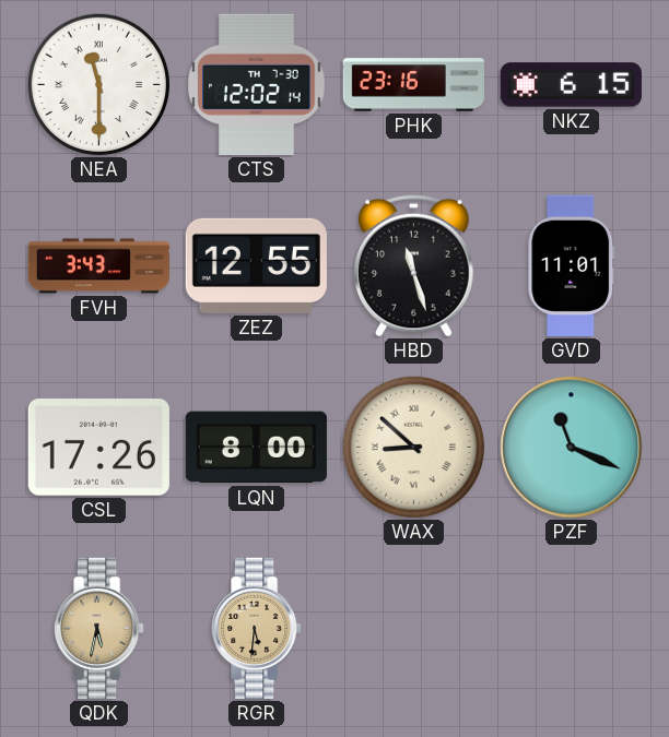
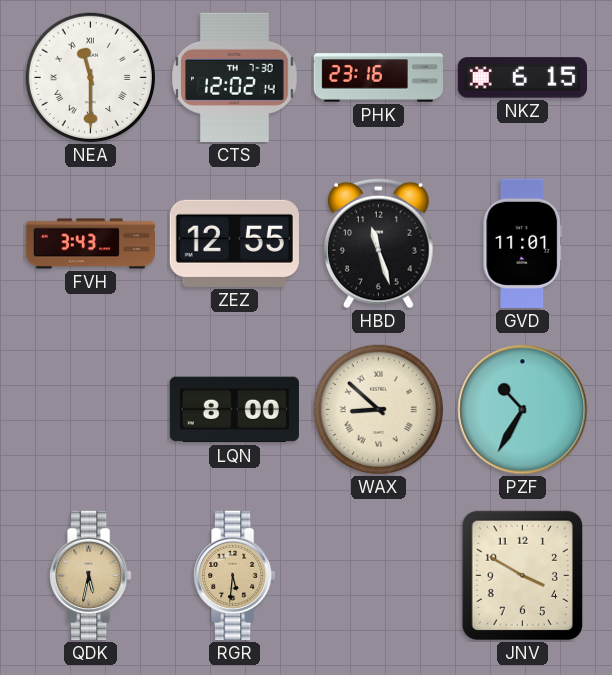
CSL: 17:26 -> none (98, 448)
PZF: 11:19 -> 10:35 (523, 410)
JNV: none -> 3:50 (523, 576)
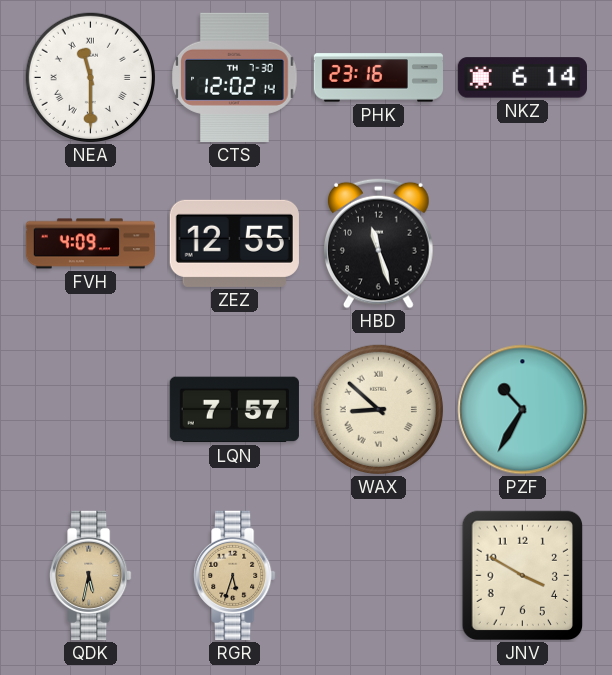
NKZ: 6:15 -> 6:14 (522, 78)
FVH: 3:43 -> 4:09 (90, 244)
GVD: 11:01 -> none (523, 243)
LQN: 8:00 -> 7:57 (234, 410)
RGR: 5:31 -> 5:33 (235, 575)
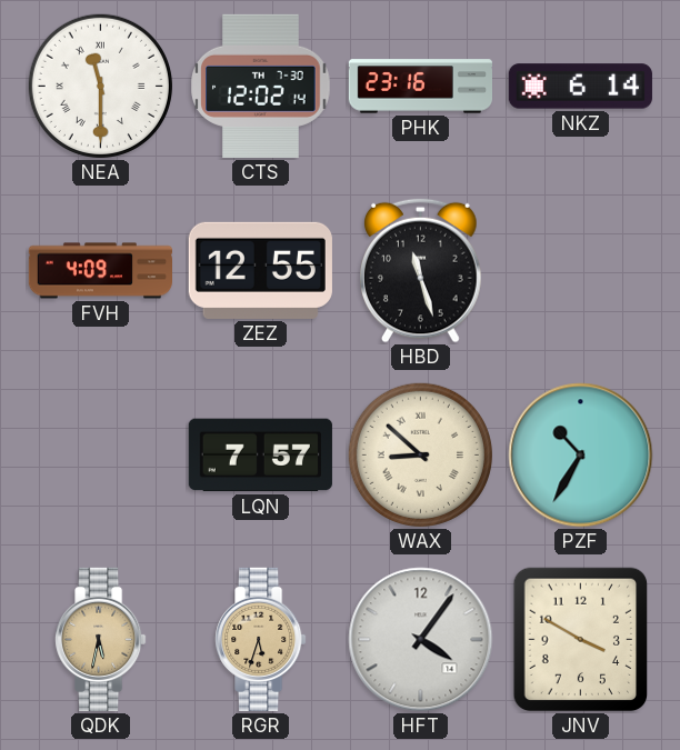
HFT: none -> 4:06 (421, 640)
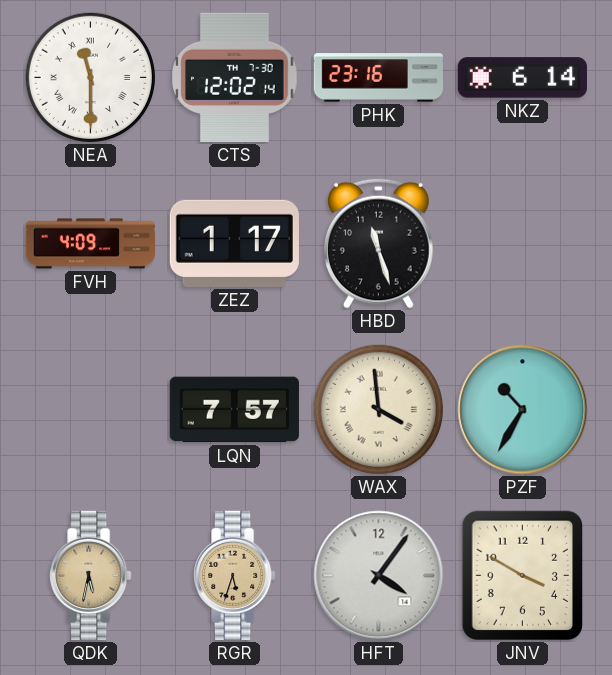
ZEZ: 12:55 -> 1:17 (234, 243)
WAX: 8:52 -> 3:59 (378, 409)
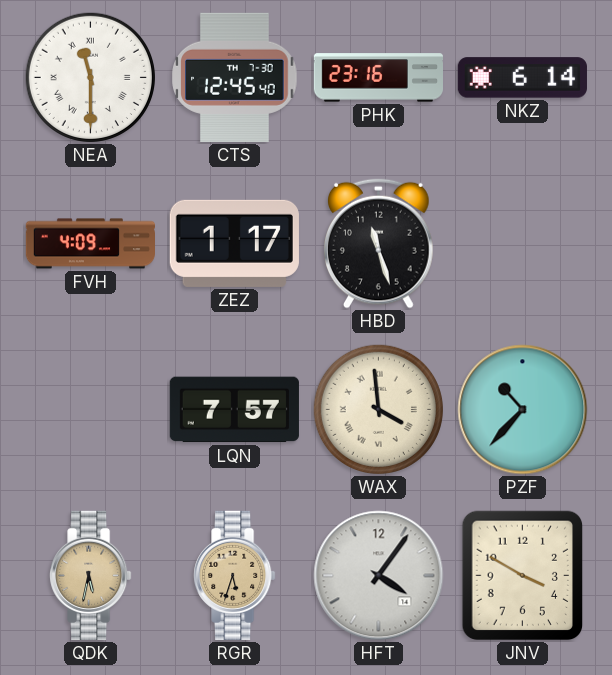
CTS: 12:02 -> 12:45 (235, 77)
PZF: 10:35 -> 10:37 (523, 410)
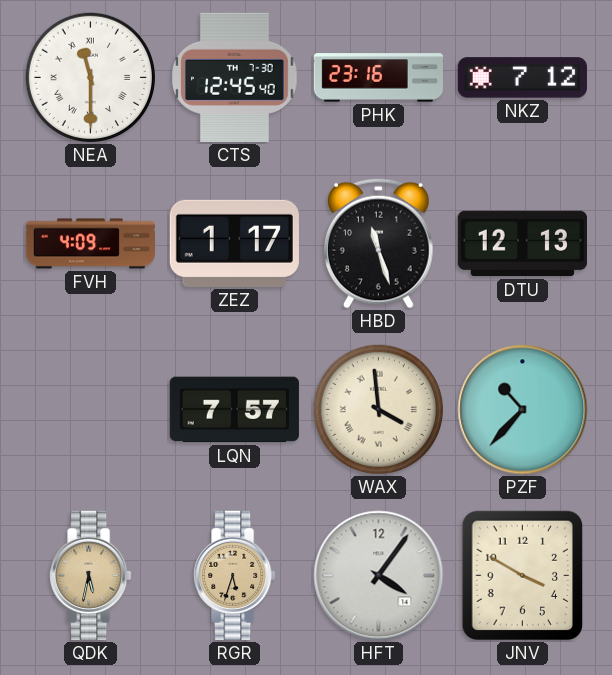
NKZ: 6:14 -> 7:12 (522, 78)
DTU: none -> 12:13 (522, 244)
